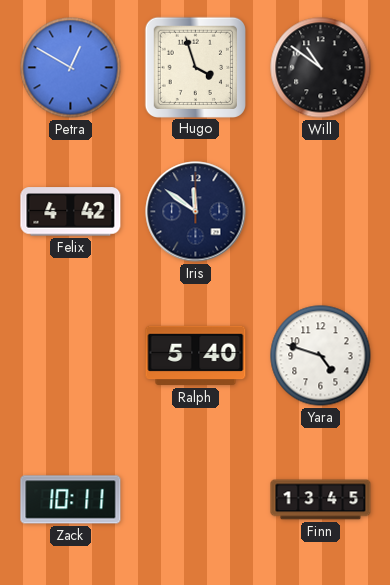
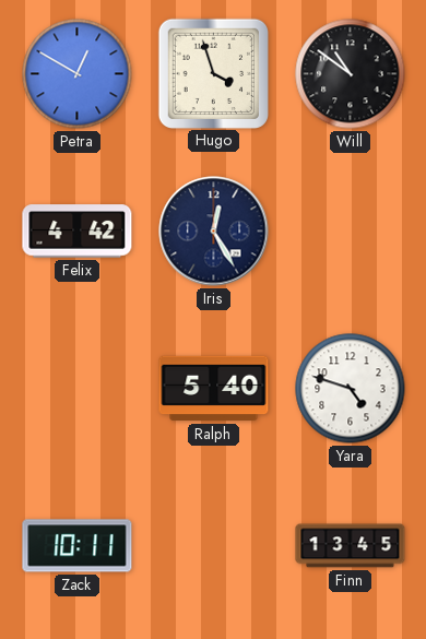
Iris: 11:51 -> 12:25 (214, 232)
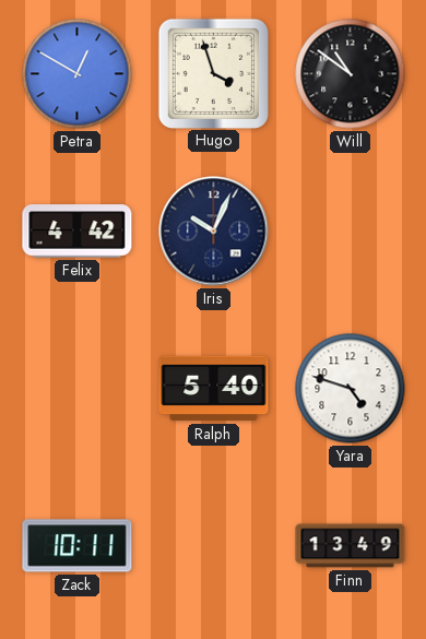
Iris: 12:25 -> 10:04 (214, 232)
Finn: 13:45 -> 13:49 (351, 546)
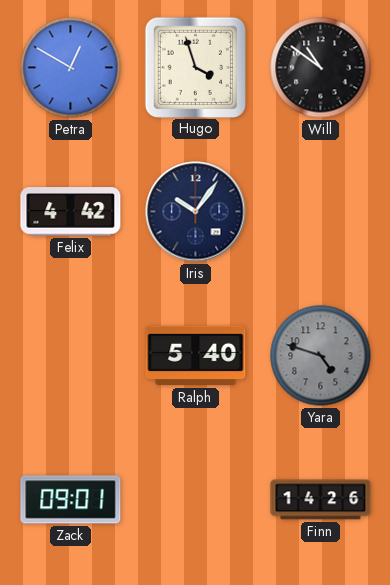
Iris: 10:04 -> 10:06 (196, 212)
Yara dial: white -> grey (321, 356)
Zack: 10:11 -> 09:01 (71, 500)
Finn: 13:49 -> 14:26 (321, 500)
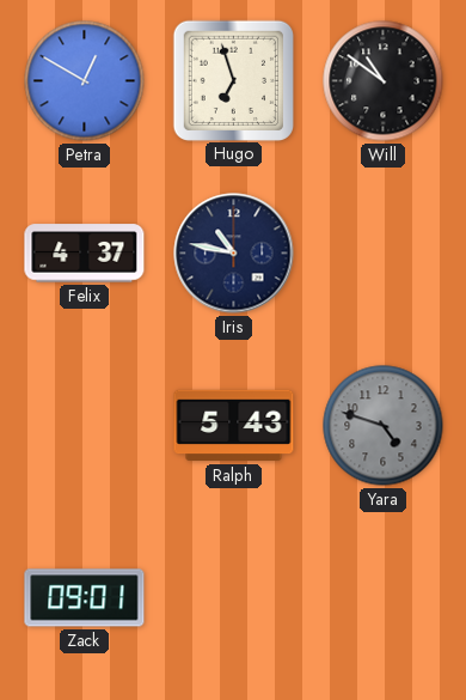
Hugo: 3:57 -> 6:57 (233, 80)
Felix: 4:42 -> 4:37 (85, 254)
Iris: 10:06 -> 10:47 (234, 254)
Ralph: 5:40 -> 5:43 (234, 426)
Finn: 14:26 -> none (321, 500)
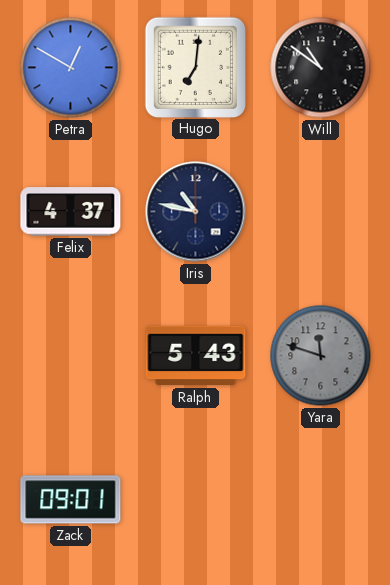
Hugo: 6:57 -> 7:01 (195, 67)
Yara: 4:48 -> 11:48 (321, 356)
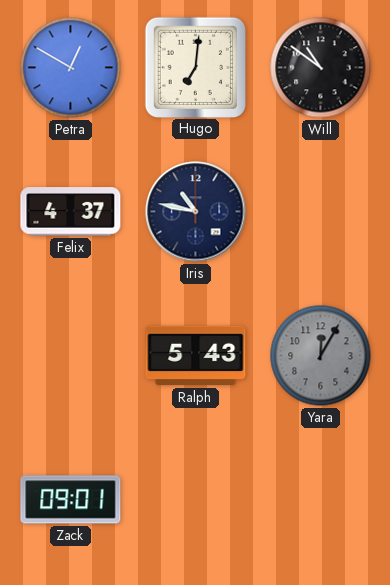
Yara: 11:48 -> 12:05 (321, 356)
